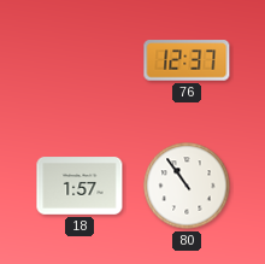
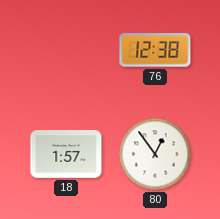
76: 12:37 -> 12:38 (155, 50)
80: 10:54 -> 12:54 (155, 154)
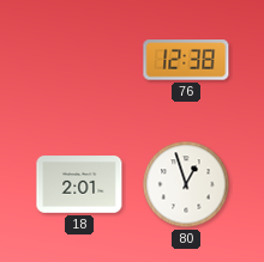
18: 1:57 -> 2:01 (79, 184)
80: 12:54 -> 12:57 (186, 184)
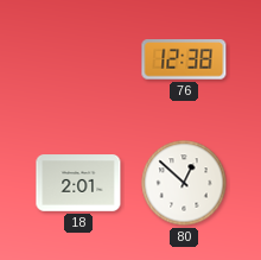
80: 12:57 -> 12:52 (184, 183)
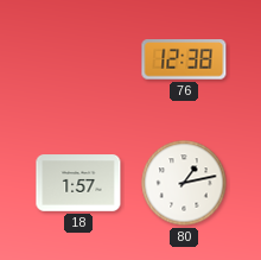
18: 2:01 -> 1:57 (78, 183)
80: 12:52 -> 1:13 (184, 183)
